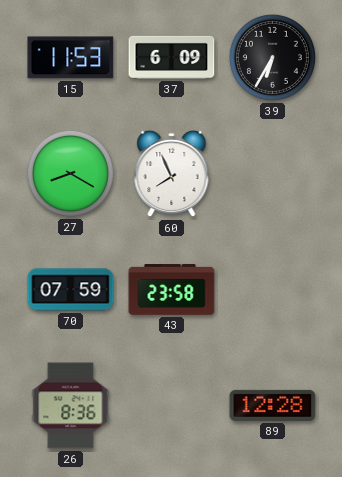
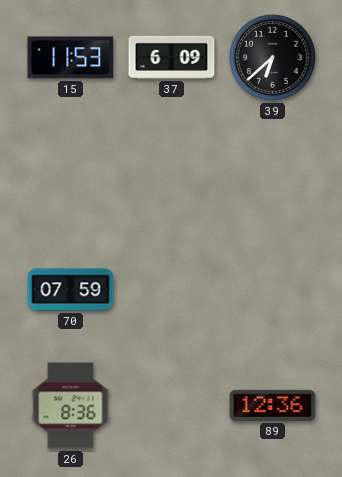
39: 6:35 -> 6:38 (272, 57)
27: 8:20 -> none (70, 173)
60: 7:56 -> none (172, 174)
43: 23:58 -> none (172, 290)
89: 12:28 -> 12:36 (273, 405)
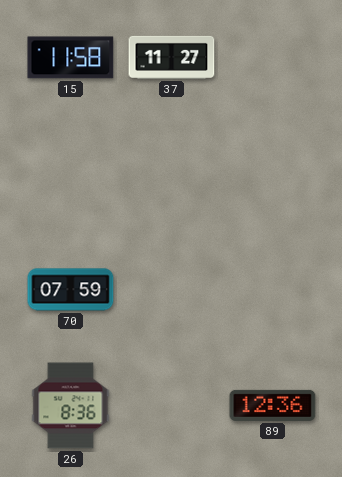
15: 11:53 -> 11:58 (71, 58)
37: 6:09 -> 11:27 (172, 57)
39: 6:38 -> none (272, 57)
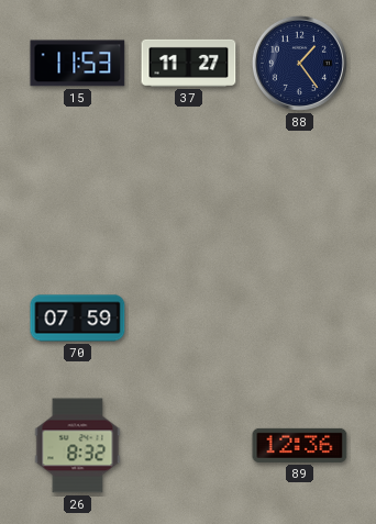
15: 11:58 -> 11:53 (78, 64)
88: none -> 1:24 (299, 63)
26: 8:36 -> 8:32 (78, 446)
